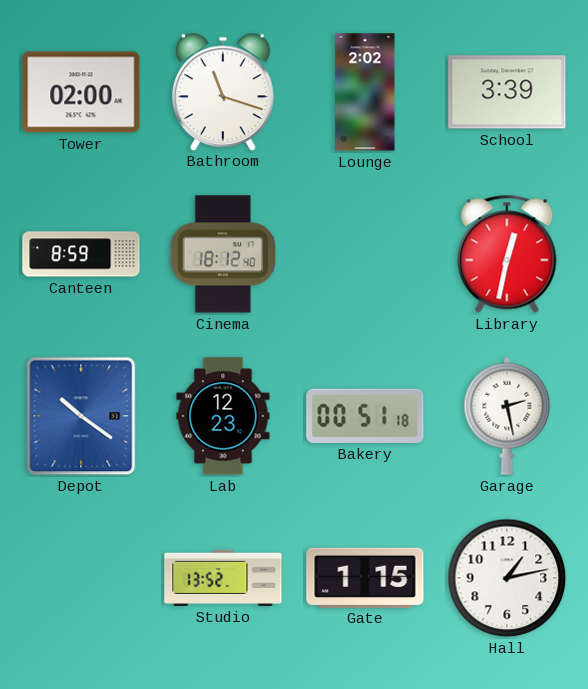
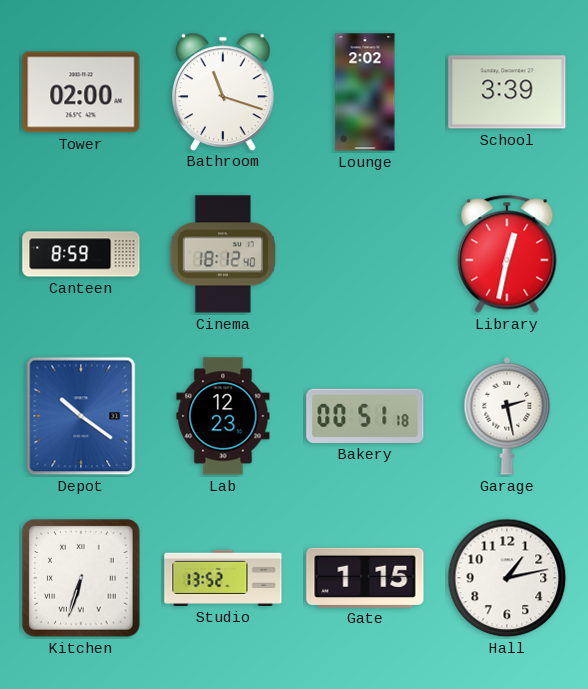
Kitchen: none -> 6:33 (81, 578)
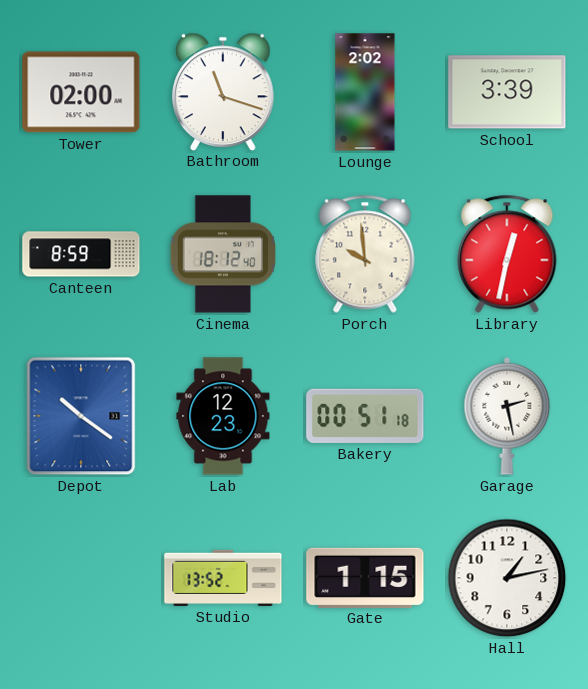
Porch: none -> 9:59 (365, 254)
Kitchen: 6:33 -> none (81, 578)
